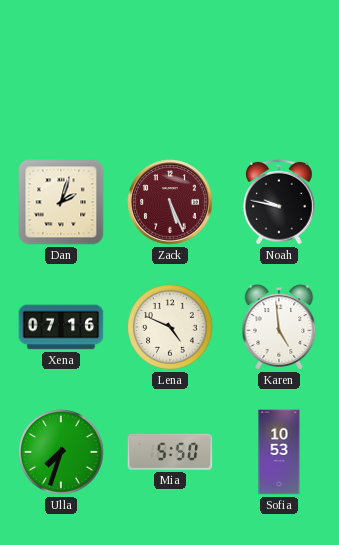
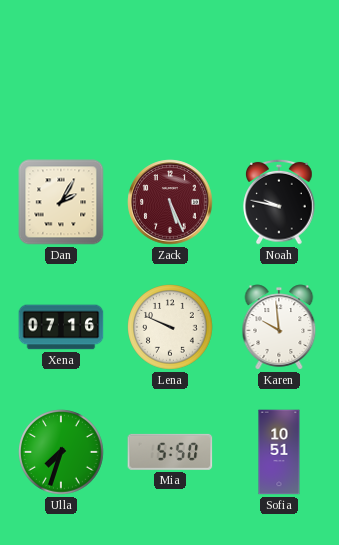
Dan: 2:03 -> 2:05 (61, 202)
Lena: 4:49 -> 9:49 (170, 327)
Karen: 4:59 -> 9:59 (279, 327)
Sofia: 10:53 -> 10:51 (279, 452)
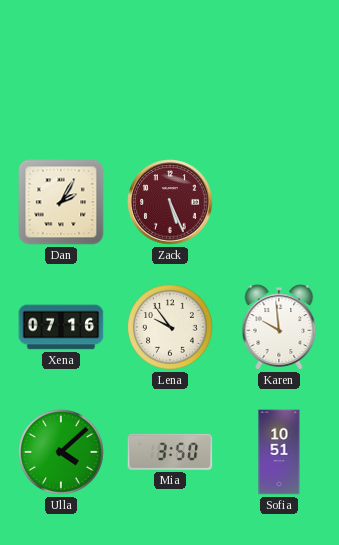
Noah: 9:47 -> none (279, 202)
Lena: 9:49 -> 9:54 (170, 327)
Ulla: 7:33 -> 4:08 (61, 452)
Mia: 5:50 -> 3:50 (170, 452)
